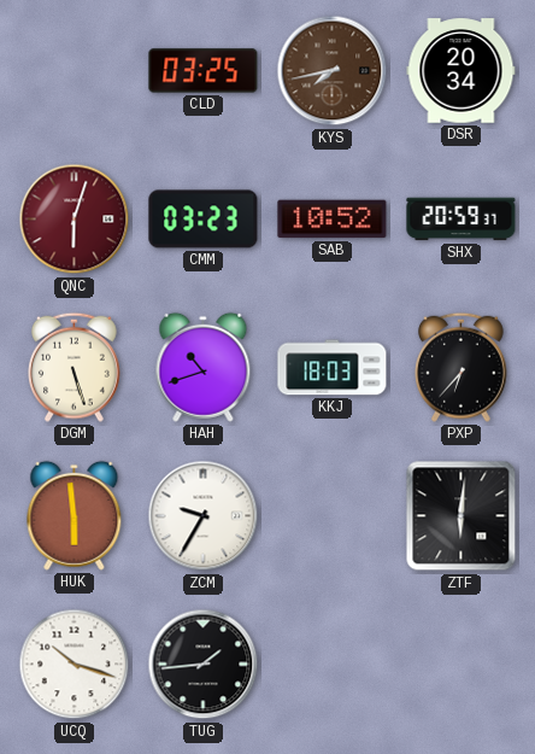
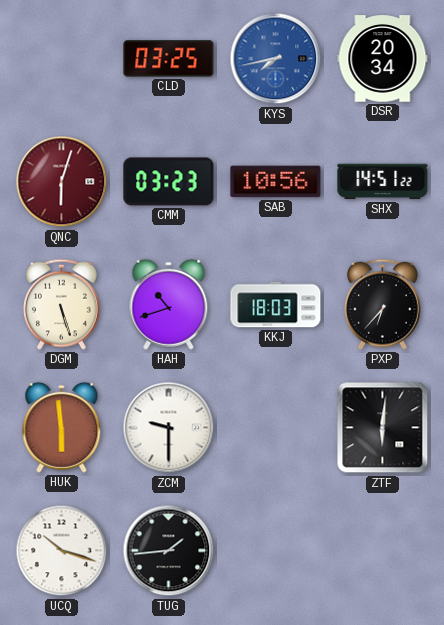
KYS dial: brown -> blue (276, 59)
SAB: 10:52 -> 10:56 (276, 182)
SHX: 20:59 -> 14:51 (383, 182)
ZCM: 9:35 -> 9:30 (169, 428)
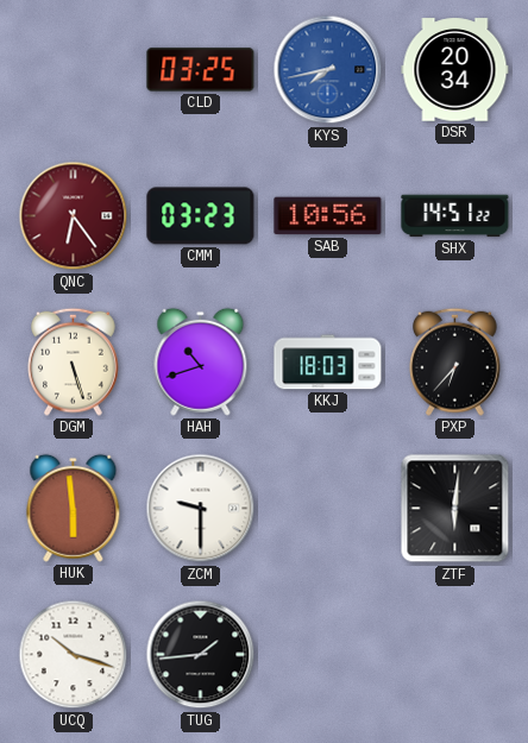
QNC: 6:03 -> 6:24 (74, 216)
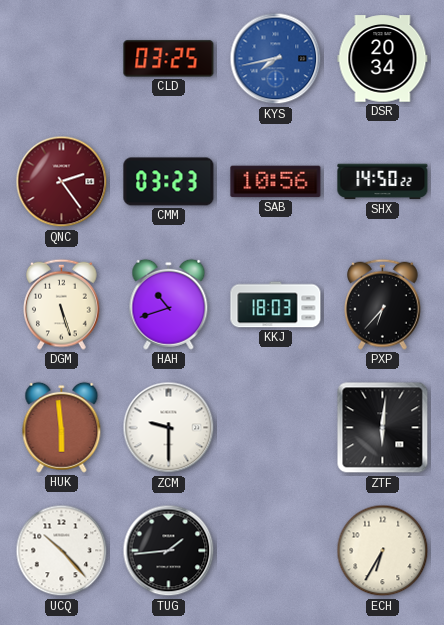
QNC: 6:24 -> 2:24 (62, 182)
SHX: 14:51 -> 14:50 (383, 182)
UCQ: 10:18 -> 10:23 (62, 551)
ECH: none -> 6:35 (383, 551)
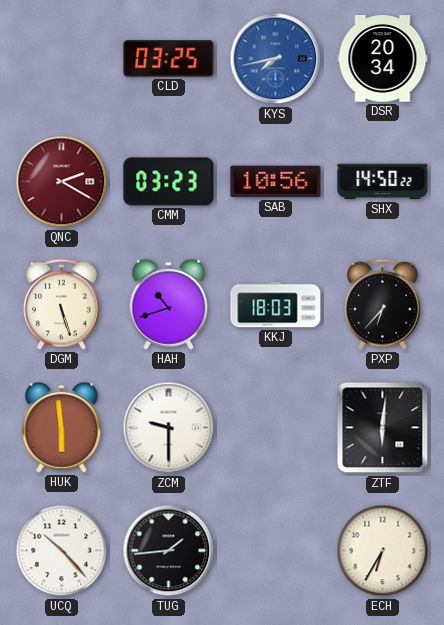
QNC: 2:24 -> 2:20 (62, 182)
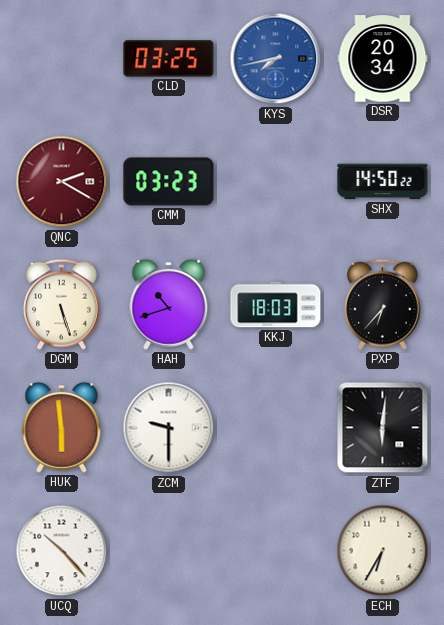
SAB: 10:56 -> none (276, 182)
TUG: 1:44 -> none (169, 551)
